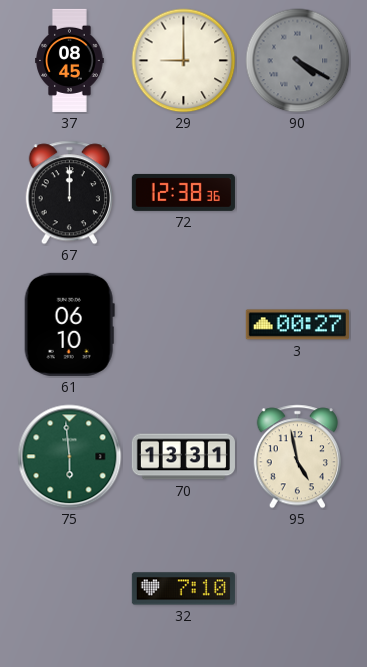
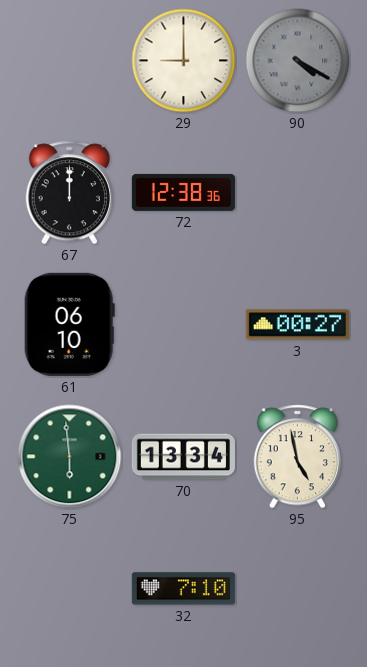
37: 08:45 -> none (70, 60)
70: 13:31 -> 13:34 (183, 457)
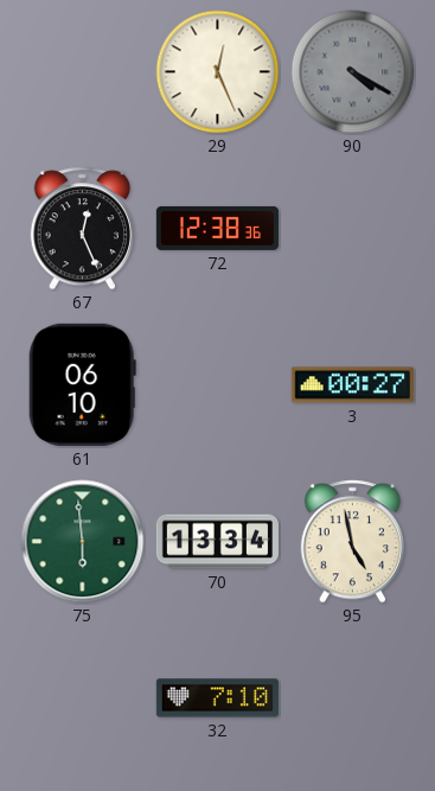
29: 9:00 -> 12:26 (218, 72)
67: 12:00 -> 12:26 (82, 229)
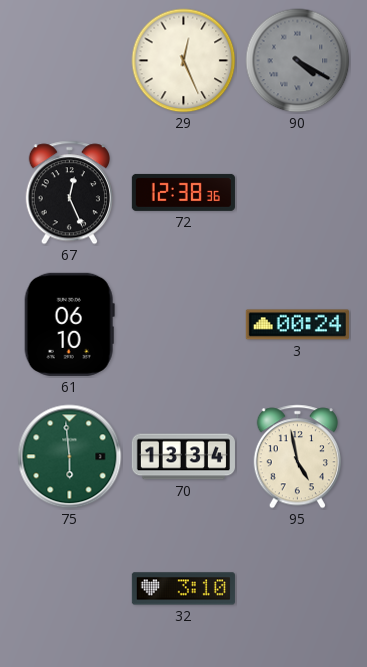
3: 00:27 -> 00:24 (297, 325)
32: 7:10 -> 3:10 (183, 589)
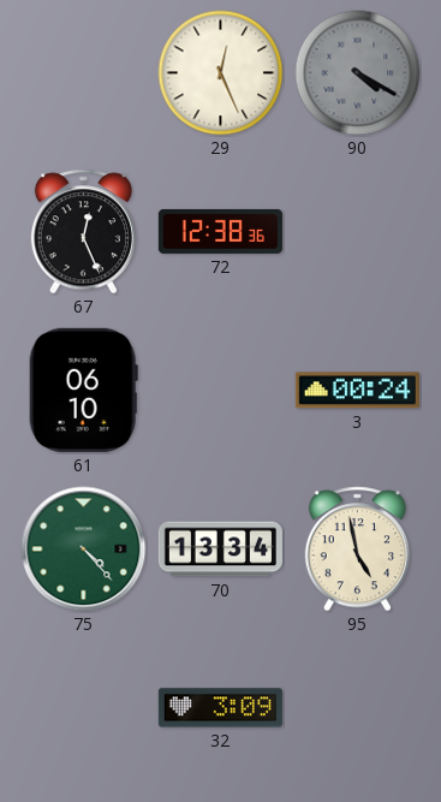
75: 5:59 -> 4:23 (84, 549)
32: 3:10 -> 3:09 (220, 708)
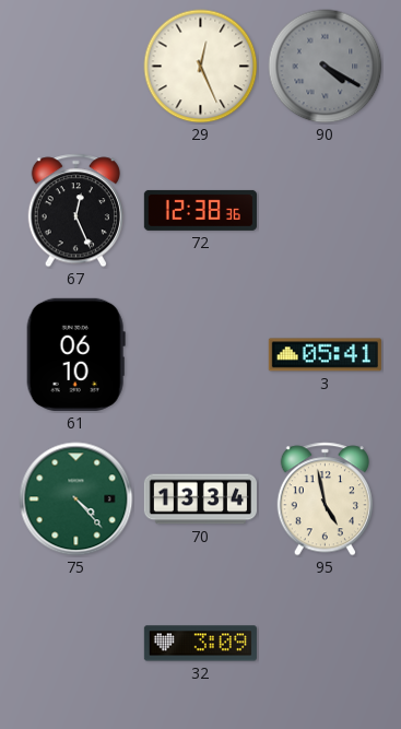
3: 00:24 -> 05:41 (325, 355)
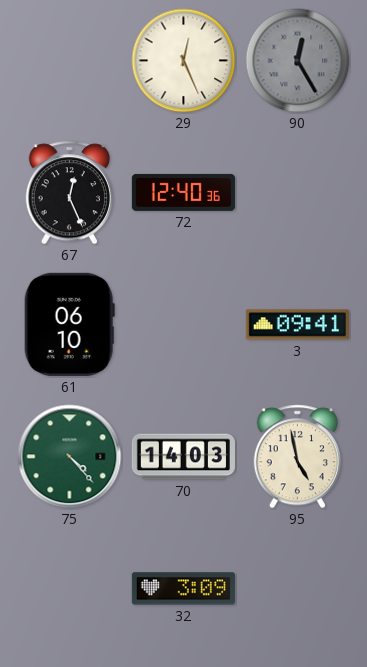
90: 4:20 -> 12:25 (298, 61)
72: 12:38 -> 12:40 (183, 192)
3: 05:41 -> 09:41 (297, 325)
70: 13:34 -> 14:03 (183, 457)
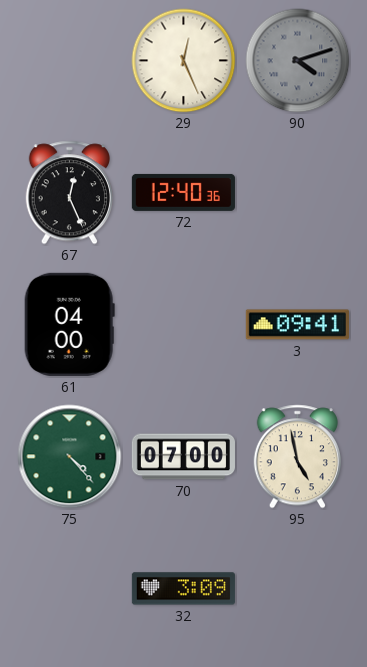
90: 12:25 -> 4:12 (298, 61)
61: 06:10 -> 04:00 (69, 324)
70: 14:03 -> 07:00 (183, 457)
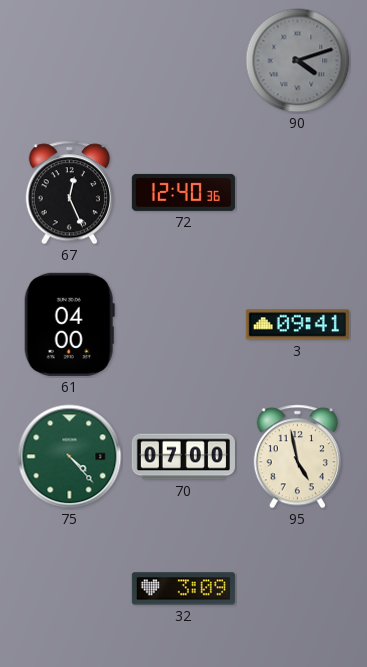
29: 12:26 -> none (184, 61)
